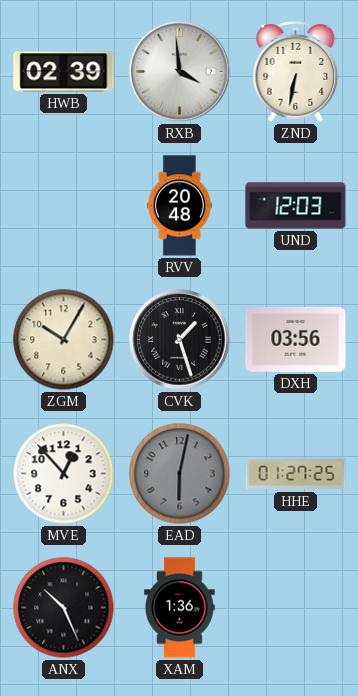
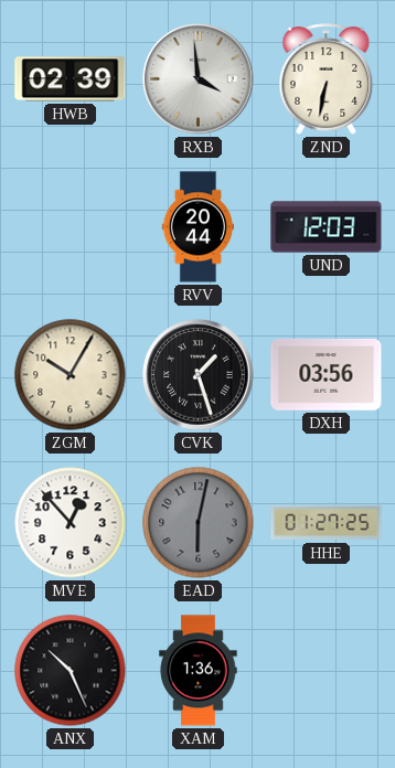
RVV: 20:48 -> 20:44 (197, 227)
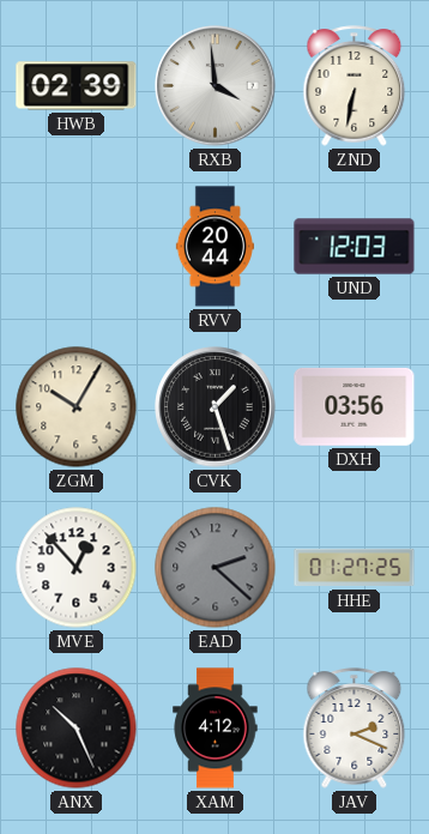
EAD: 6:02 -> 2:22 (216, 568)
XAM: 1:36 -> 4:12 (216, 729)
JAV: none -> 2:19 (355, 729)
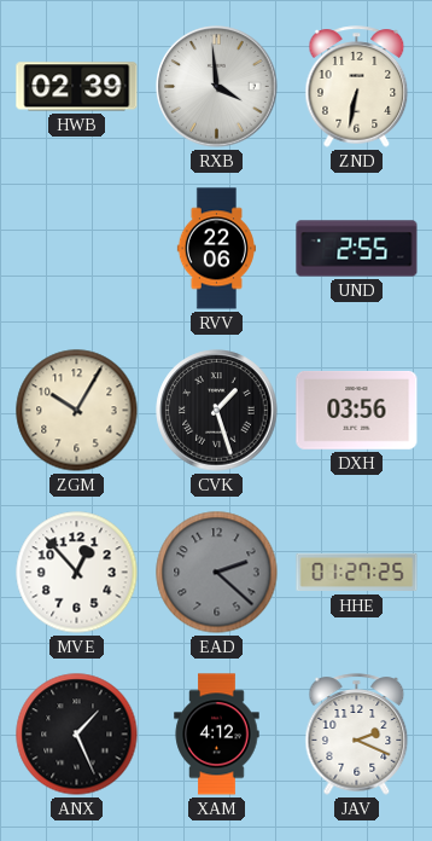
RVV: 20:44 -> 22:06 (216, 249)
UND: 12:03 -> 2:55 (357, 249)
ANX: 10:26 -> 1:26 (77, 735)
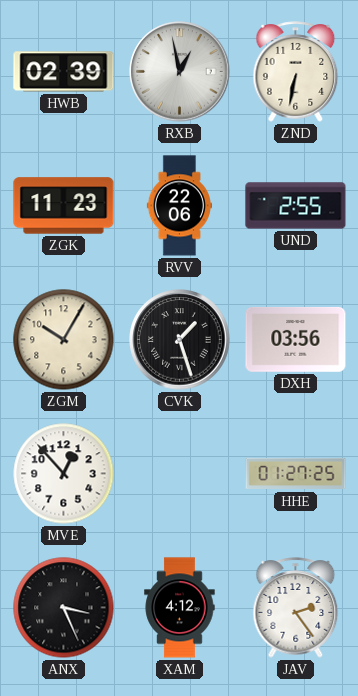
RXB: 3:59 -> 12:58 (180, 72)
ZGK: none -> 11:23 (64, 206)
EAD: 2:22 -> none (217, 573)
ANX: 1:26 -> 3:26 (64, 608)
JAV: 2:19 -> 2:24 (296, 608)
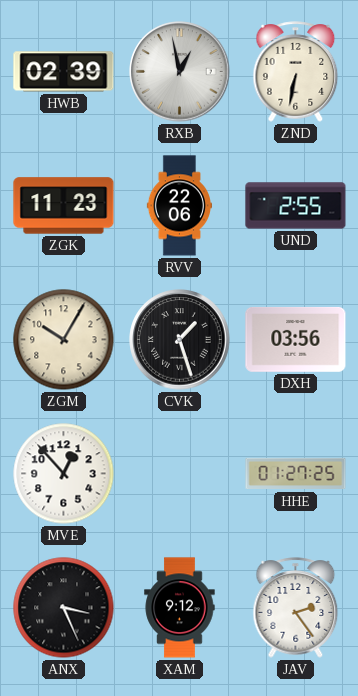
XAM: 4:12 -> 9:12 (180, 608)
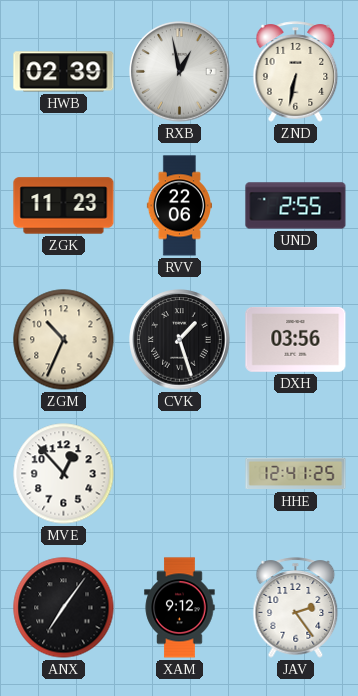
ZGM: 10:05 -> 10:34 (64, 340)
HHE: 01:27 -> 12:41 (296, 474)
ANX: 3:26 -> 7:06 (64, 608)
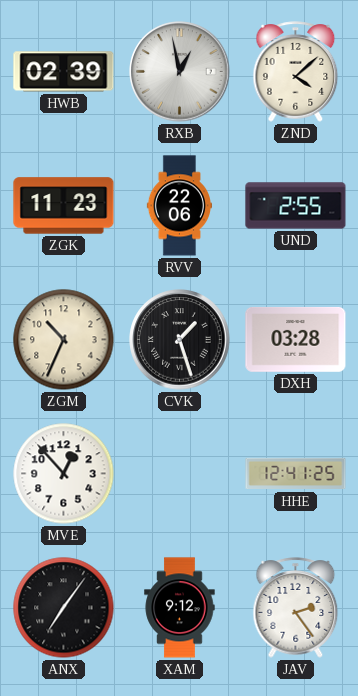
ZND: 6:32 -> 4:08 (296, 72)
DXH: 03:56 -> 03:28 (296, 339)
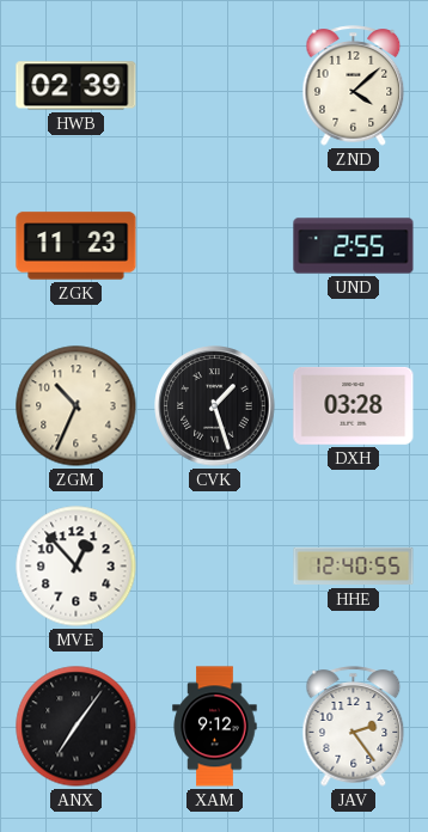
RXB: 12:58 -> none (180, 72)
RVV: 22:06 -> none (179, 206)
HHE: 12:41 -> 12:40 (354, 567)
